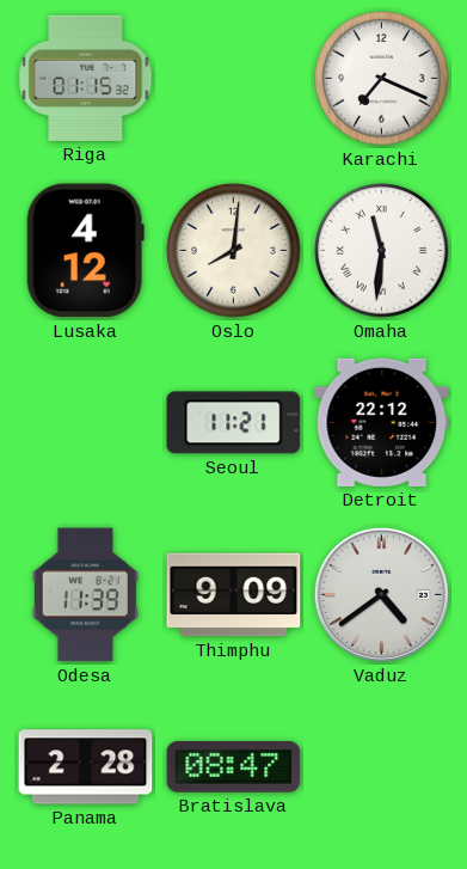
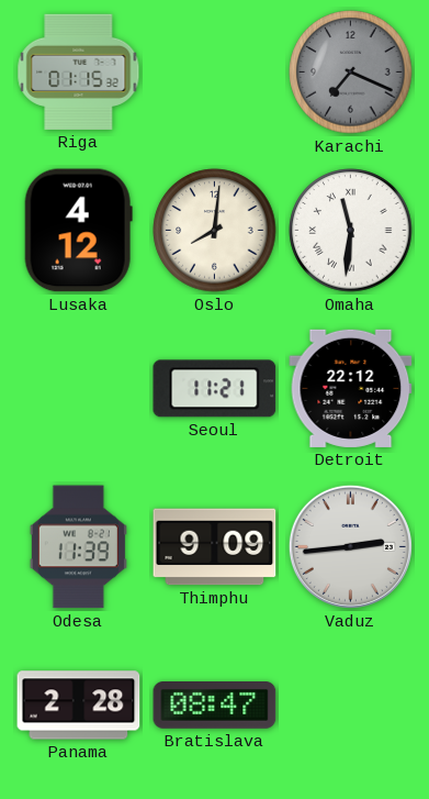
Karachi dial: white -> grey (351, 73)
Vaduz: 4:39 -> 2:44 (350, 546)
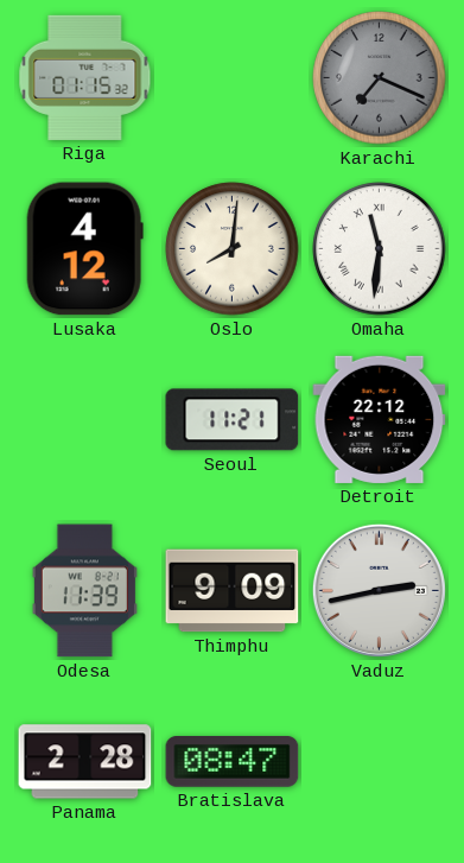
Vaduz: 2:44 -> 2:43 (379, 590)
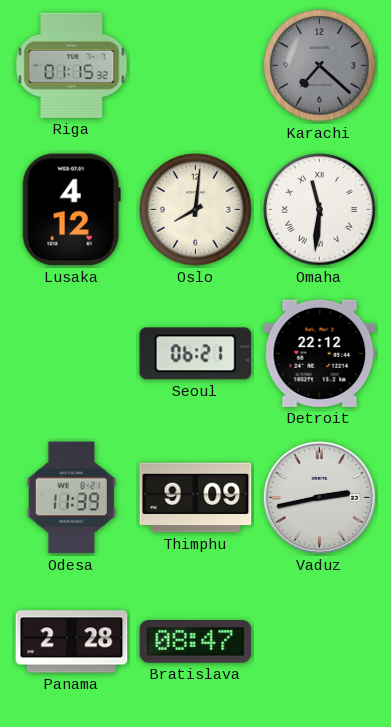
Karachi: 7:19 -> 7:22 (320, 66)
Seoul: 11:21 -> 06:21 (196, 354)
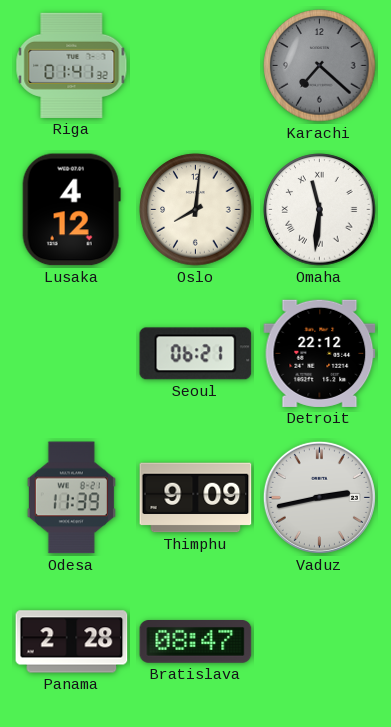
Riga: 01:15 -> 01:41 (72, 65)
